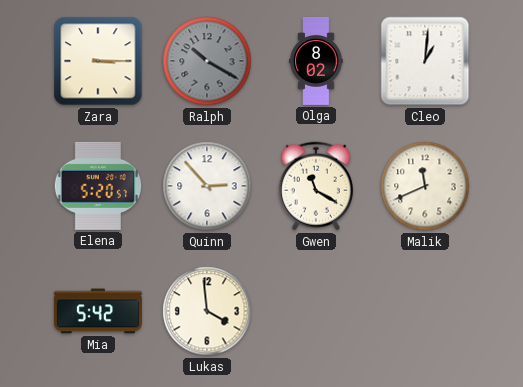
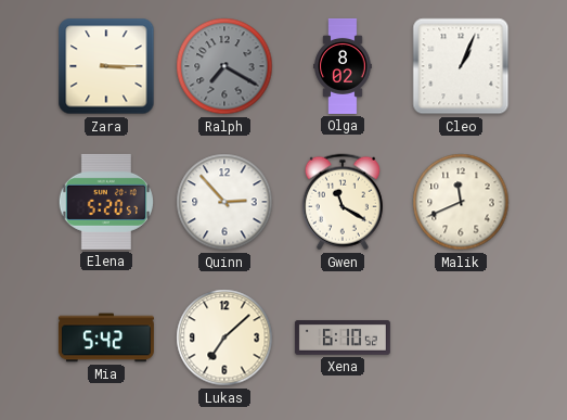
Ralph: 10:20 -> 7:20 (224, 66)
Cleo: 1:01 -> 1:04 (461, 66)
Lukas: 3:59 -> 7:08 (224, 338)
Xena: none -> 6:10 (343, 338)
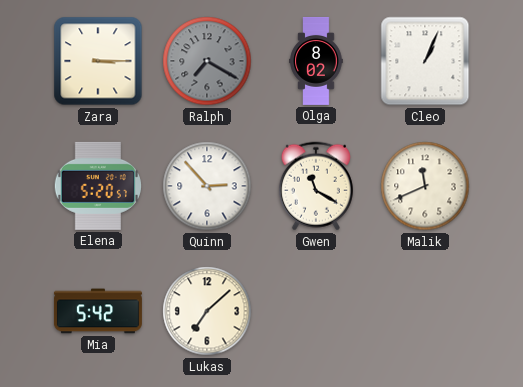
Xena: 6:10 -> none (343, 338)
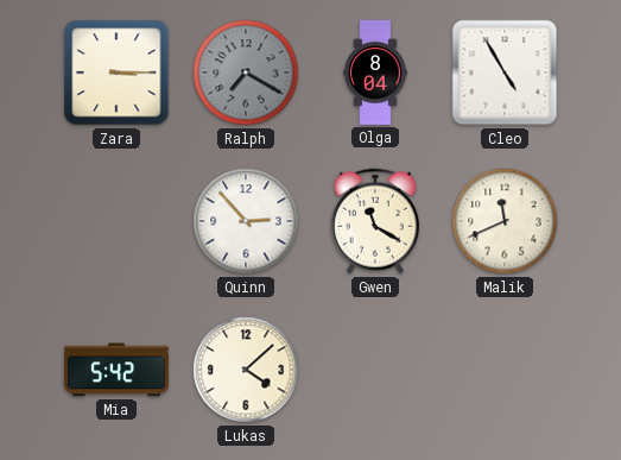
Olga: 8:02 -> 8:04 (375, 73)
Cleo: 1:04 -> 4:55 (505, 73)
Elena: 5:20 -> none (98, 186)
Lukas: 7:08 -> 4:08 (246, 370)
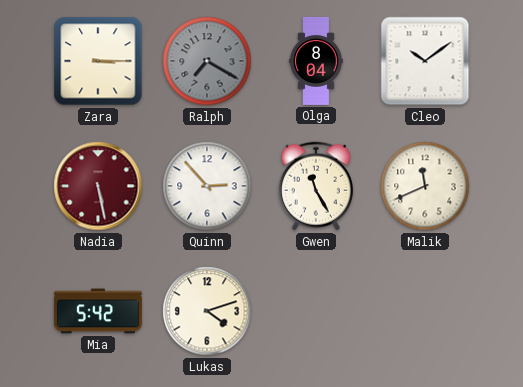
Cleo: 4:55 -> 10:09 (425, 61)
Nadia: none -> 5:28 (98, 186)
Gwen: 11:20 -> 11:25 (316, 186)
Lukas: 4:08 -> 4:12 (207, 311)
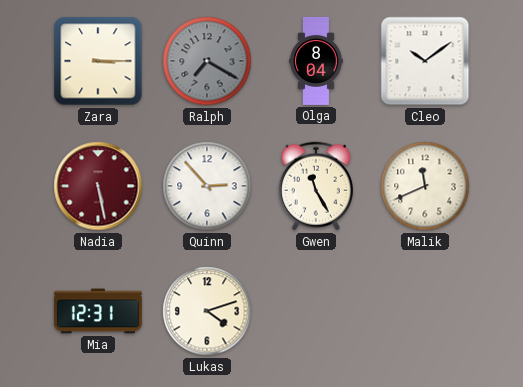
Mia: 5:42 -> 12:31 (98, 311)
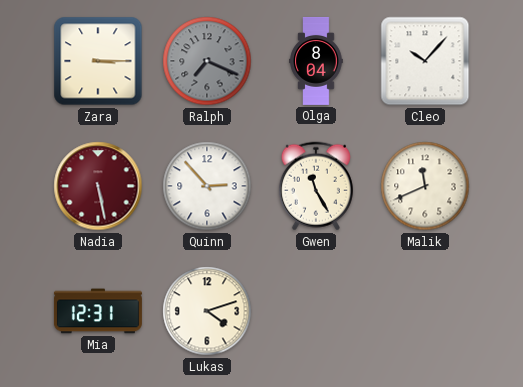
Ralph: 7:20 -> 7:19 (207, 61)
Cleo: 10:09 -> 10:07 (425, 61)
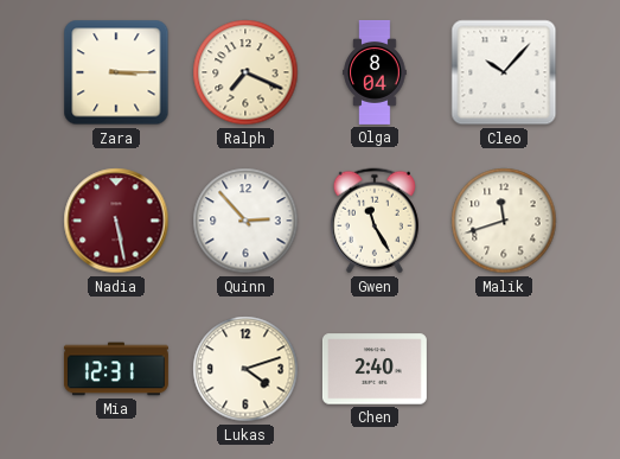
Ralph dial: grey -> cream (245, 72)
Malik: 11:41 -> 11:42 (504, 221)
Chen: none -> 2:40 (375, 369)
